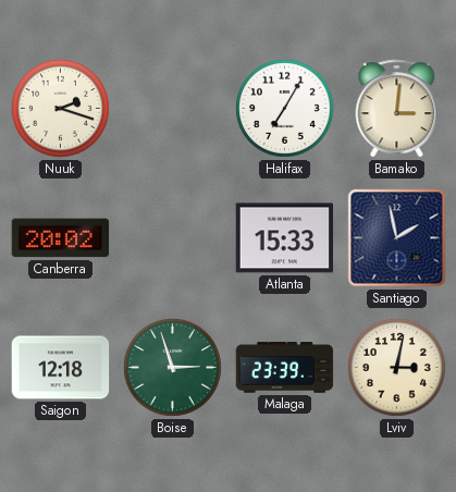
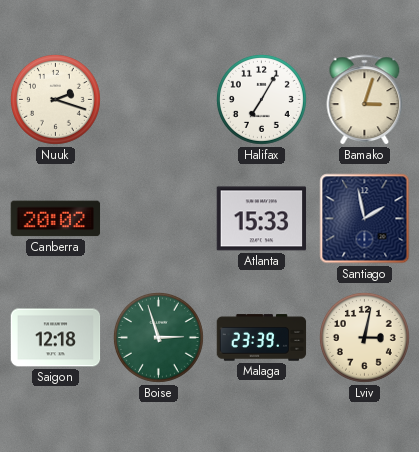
Bamako: 3:01 -> 3:03 (365, 100)
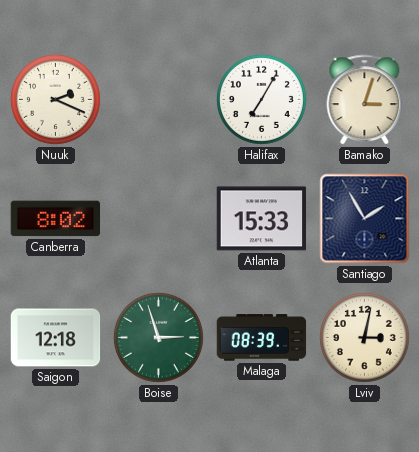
Nuuk: 2:18 -> 2:19 (55, 99)
Canberra: 20:02 -> 8:02 (56, 219)
Santiago: 1:58 -> 1:55 (365, 219)
Malaga: 23:39 -> 08:39 (262, 338)
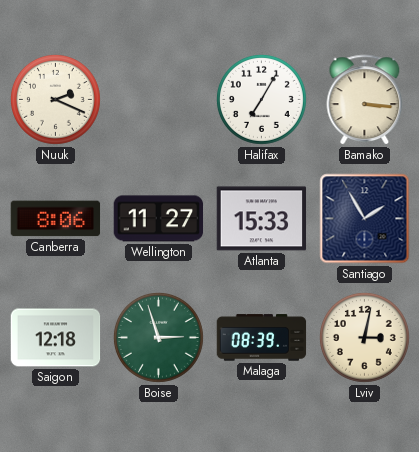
Bamako: 3:03 -> 3:16 (365, 100)
Canberra: 8:02 -> 8:06 (56, 219)
Wellington: none -> 11:27 (159, 219)
